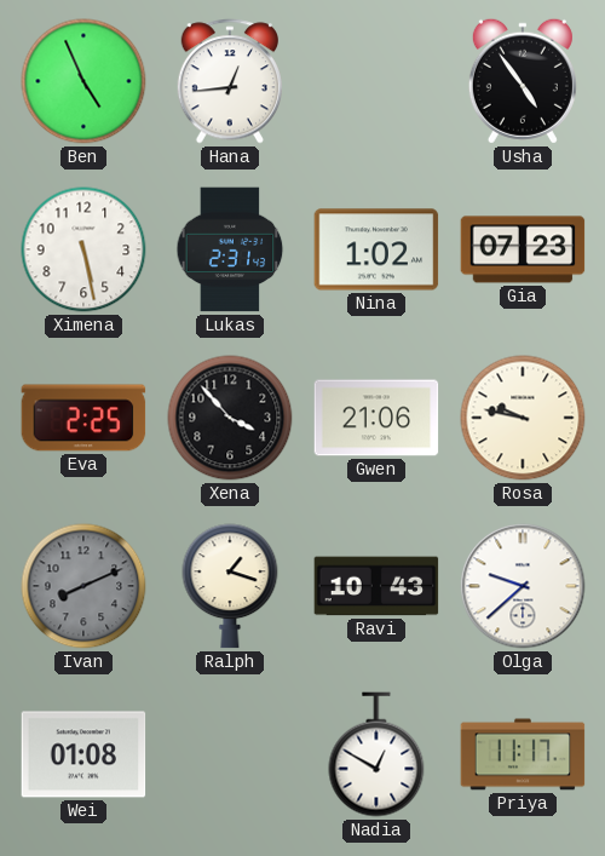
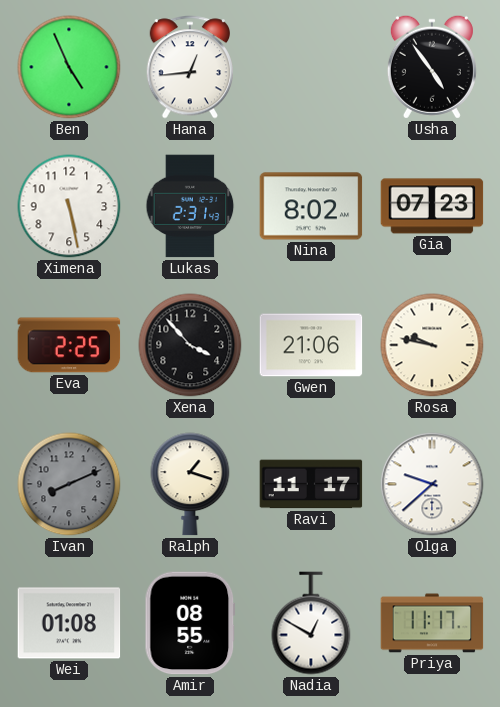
Nina: 1:02 -> 8:02 (311, 206)
Ravi: 10:43 -> 11:17 (311, 484)
Amir: none -> 08:55 (190, 623)
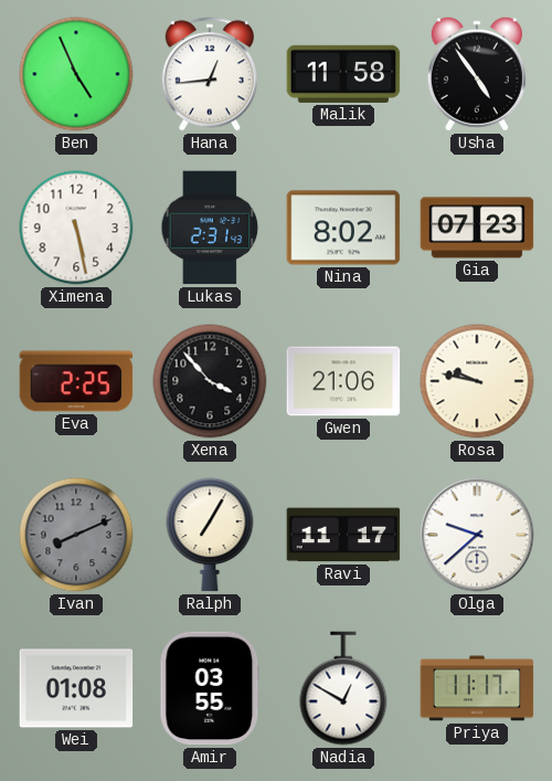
Malik: none -> 11:58 (343, 74)
Ralph: 1:18 -> 7:05 (210, 535)
Amir: 08:55 -> 03:55 (210, 688)
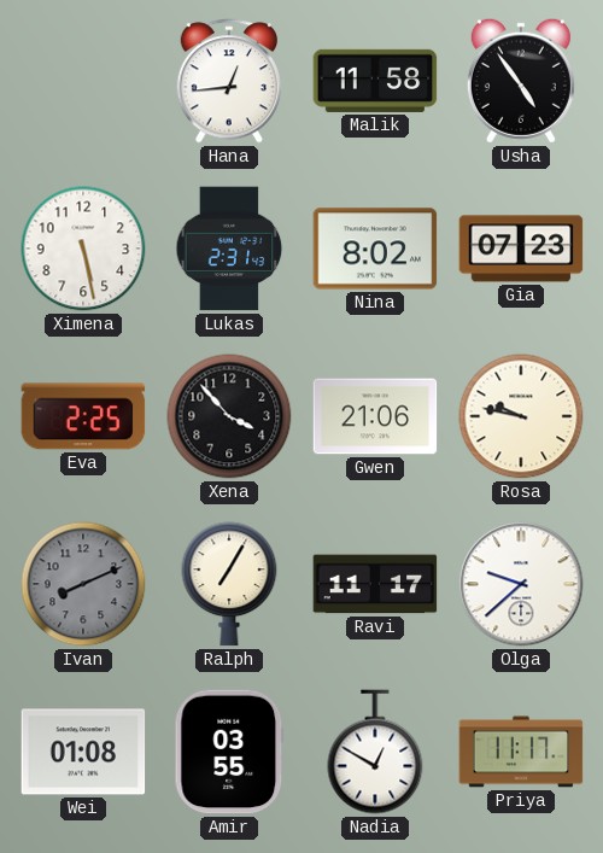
Ben: 4:56 -> none (76, 74)
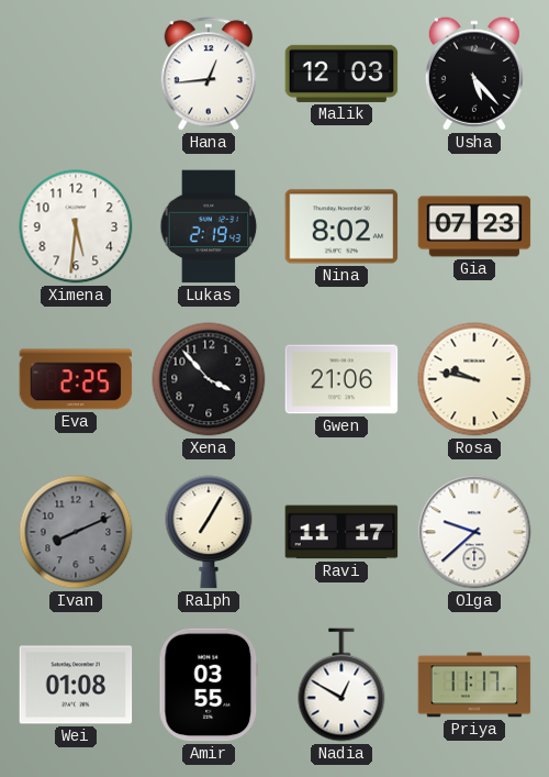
Malik: 11:58 -> 12:03 (341, 74)
Usha: 4:54 -> 5:23 (474, 74)
Ximena: 5:28 -> 5:31 (76, 226)
Lukas: 2:31 -> 2:19 (209, 226)
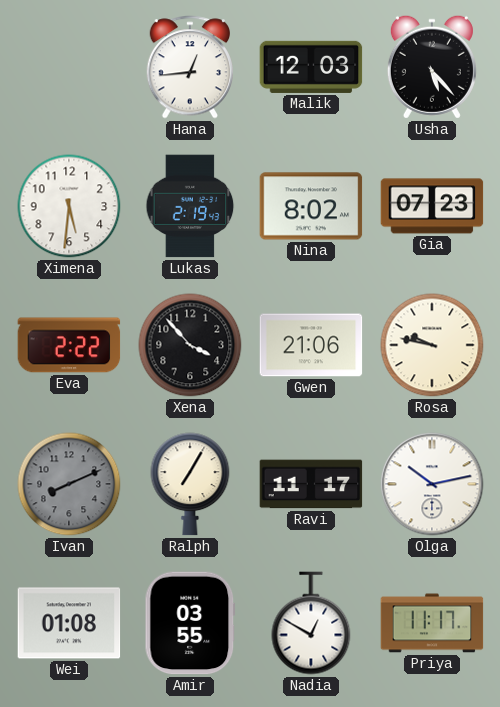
Eva: 2:25 -> 2:22 (69, 345)
Olga: 9:38 -> 10:13 (432, 484)
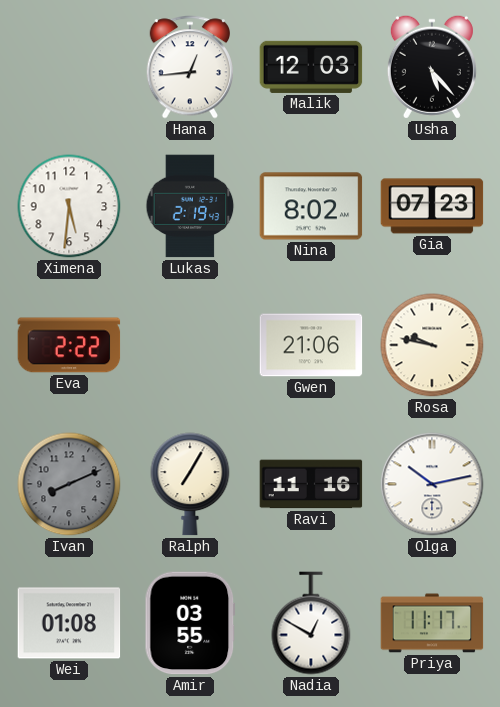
Xena: 3:53 -> none (190, 345)
Ravi: 11:17 -> 11:16 (311, 484)
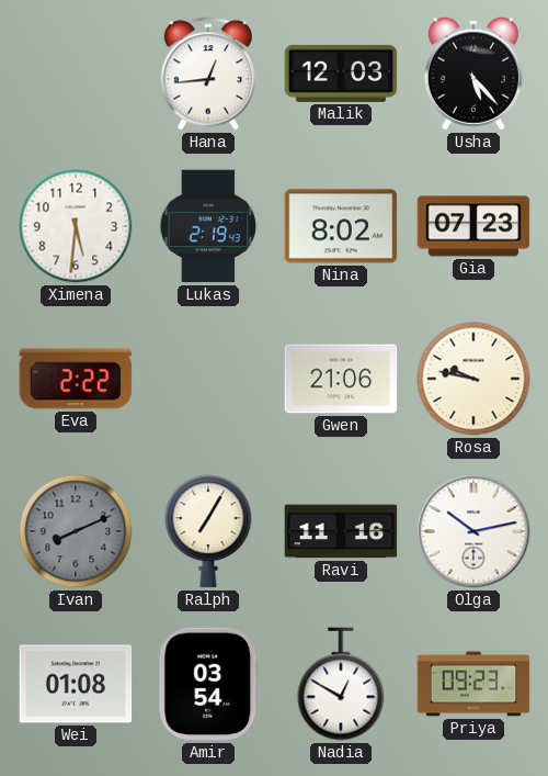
Amir: 03:55 -> 03:54 (208, 684)
Priya: 11:17 -> 09:23 (473, 684)
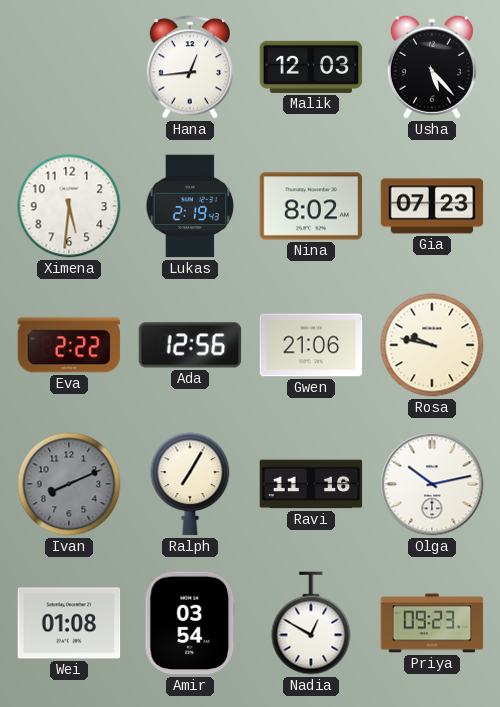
Ada: none -> 12:56 (190, 345)
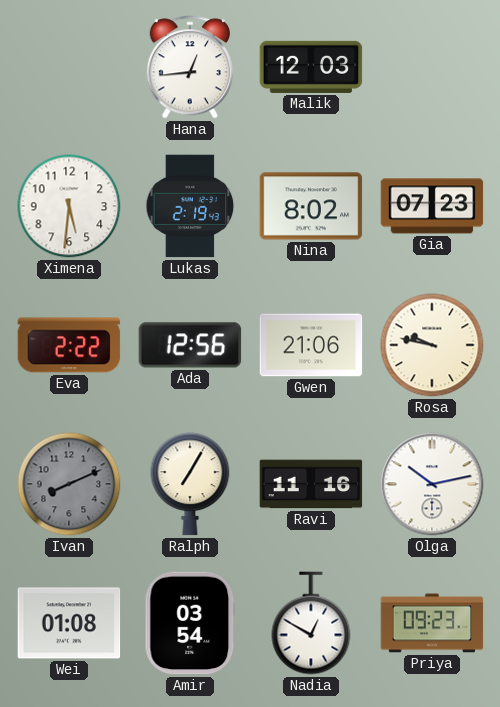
Usha: 5:23 -> none (432, 67)
